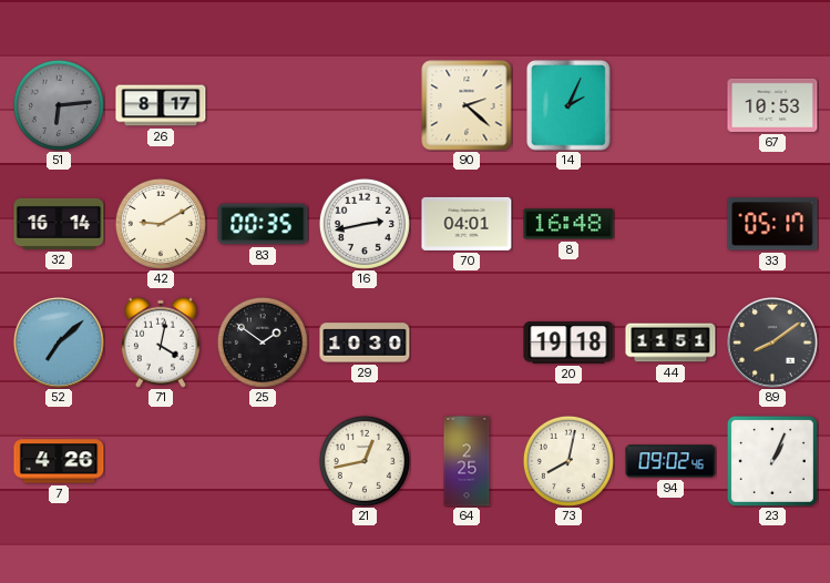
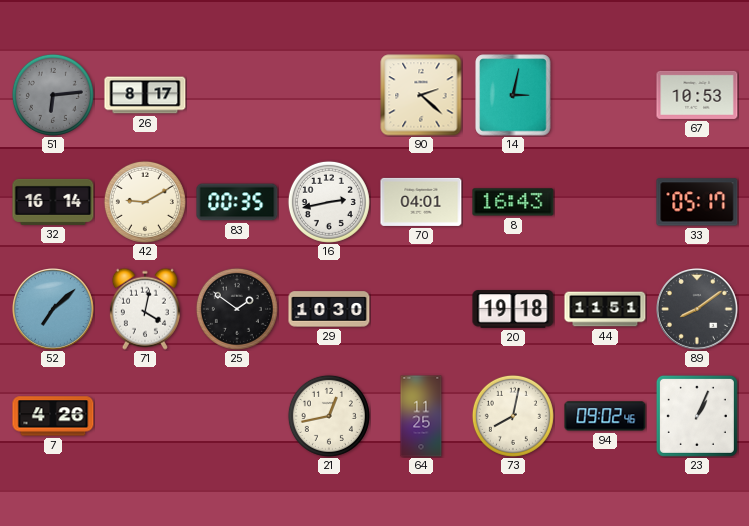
14: 2:04 -> 3:02 (513, 95)
8: 16:48 -> 16:43 (513, 202)
64: 2:25 -> 11:25 (421, 416)
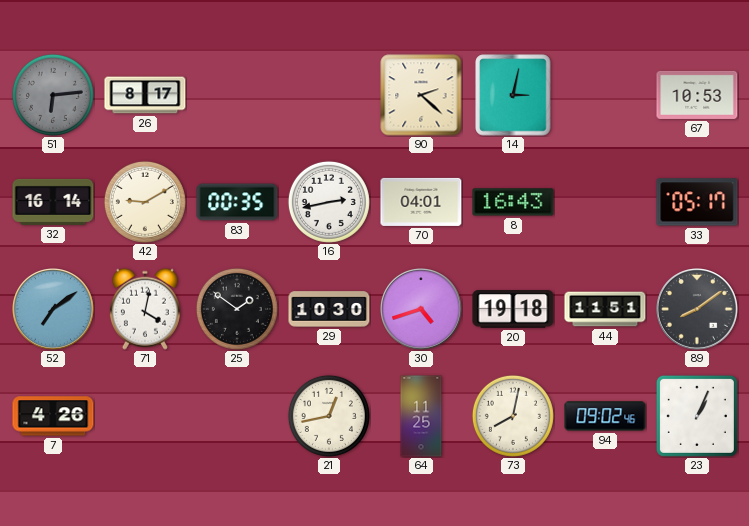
52: 7:08 -> 7:09 (54, 310)
30: none -> 4:42 (422, 310)
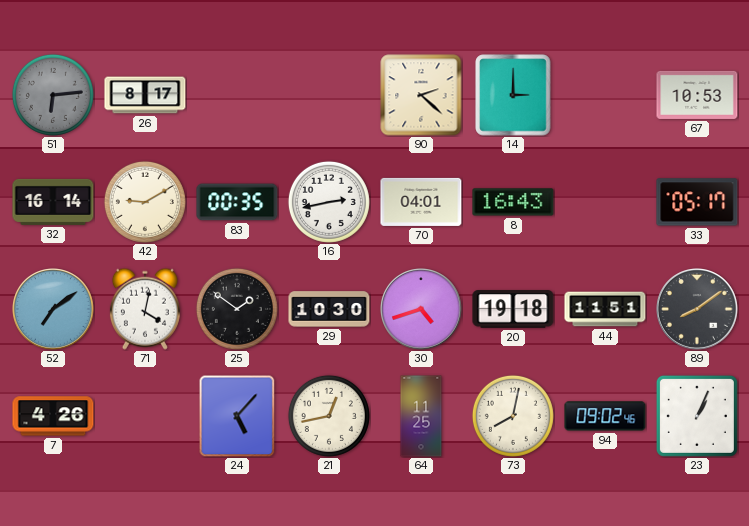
14: 3:02 -> 3:00 (513, 95)
24: none -> 5:07 (237, 416)
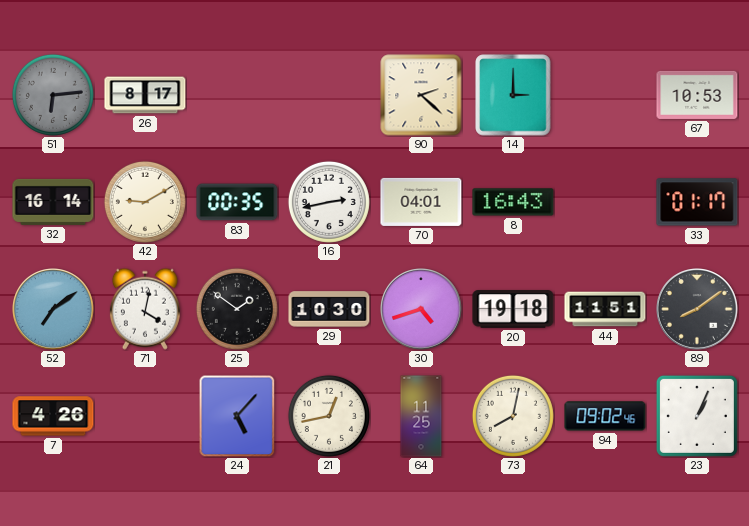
33: 05:17 -> 01:17 (697, 202)
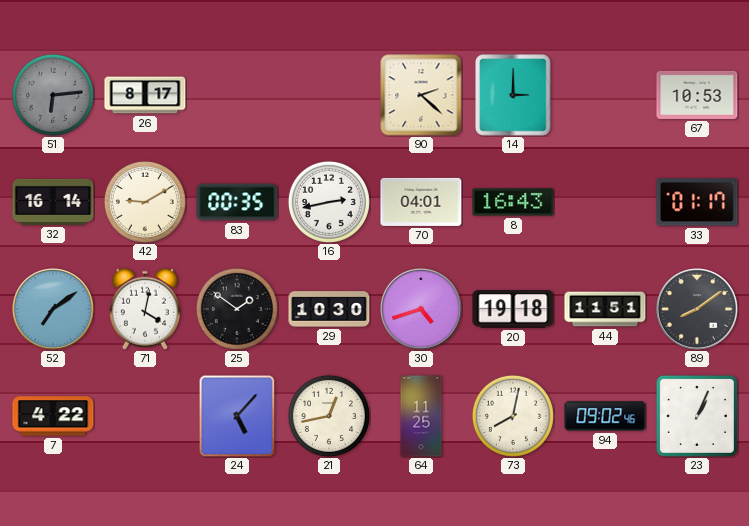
7: 4:26 -> 4:22 (53, 416)
